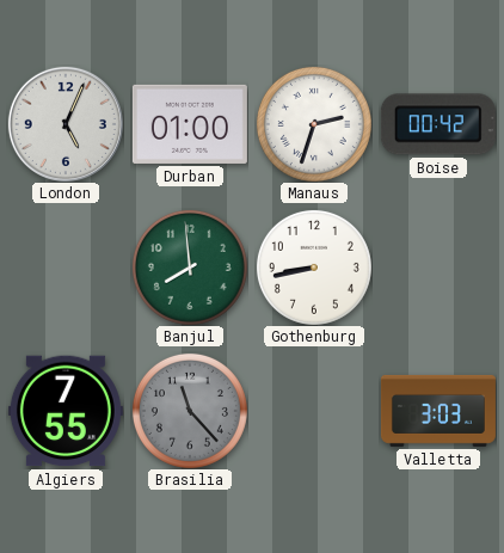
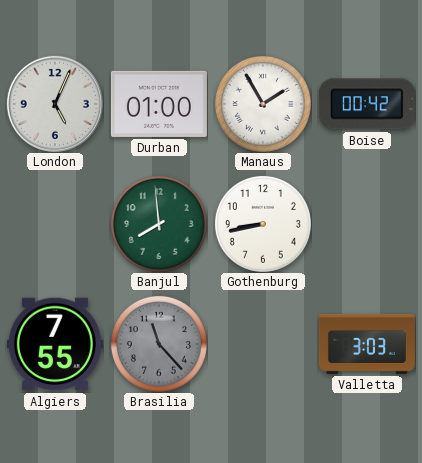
Manaus: 2:33 -> 1:55 (263, 104)
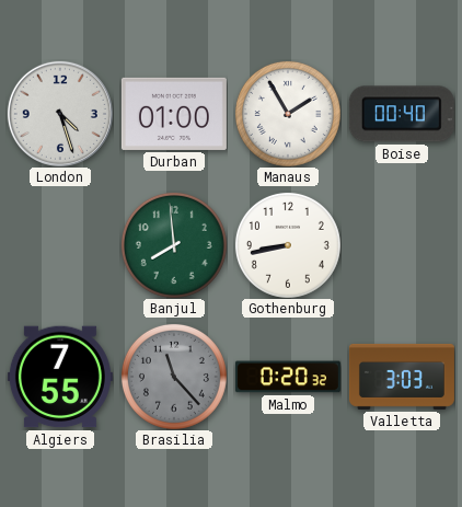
London: 5:04 -> 4:27 (60, 114)
Boise: 00:42 -> 00:40 (402, 114)
Malmo: none -> 0:20 (288, 377)
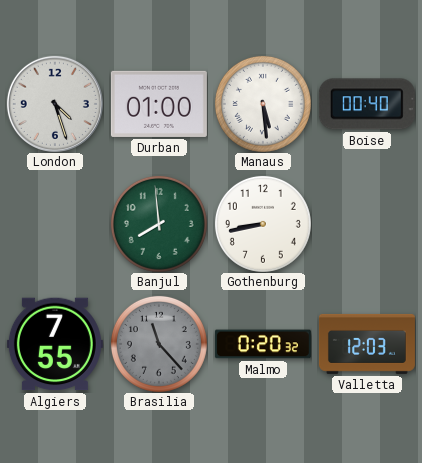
Manaus: 1:55 -> 5:29 (263, 104)
Valletta: 3:03 -> 12:03 (367, 344)
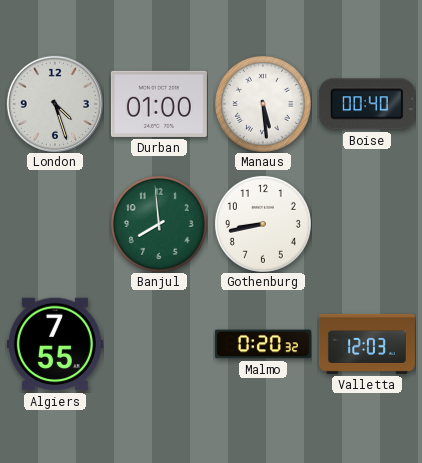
Brasilia: 11:23 -> none (159, 344)
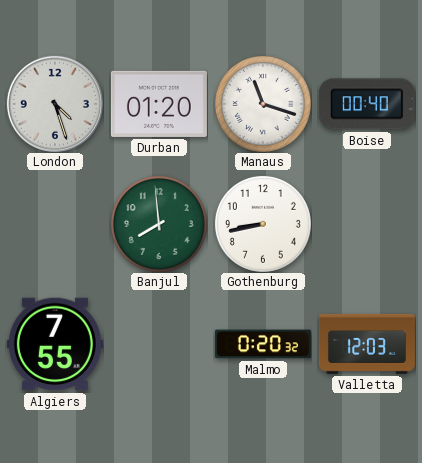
Durban: 01:00 -> 01:20 (159, 104)
Manaus: 5:29 -> 11:18 (263, 104)
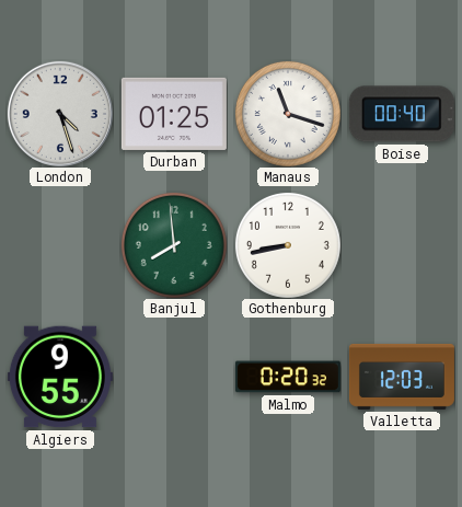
Durban: 01:20 -> 01:25 (174, 114)
Algiers: 7:55 -> 9:55 (60, 377)
